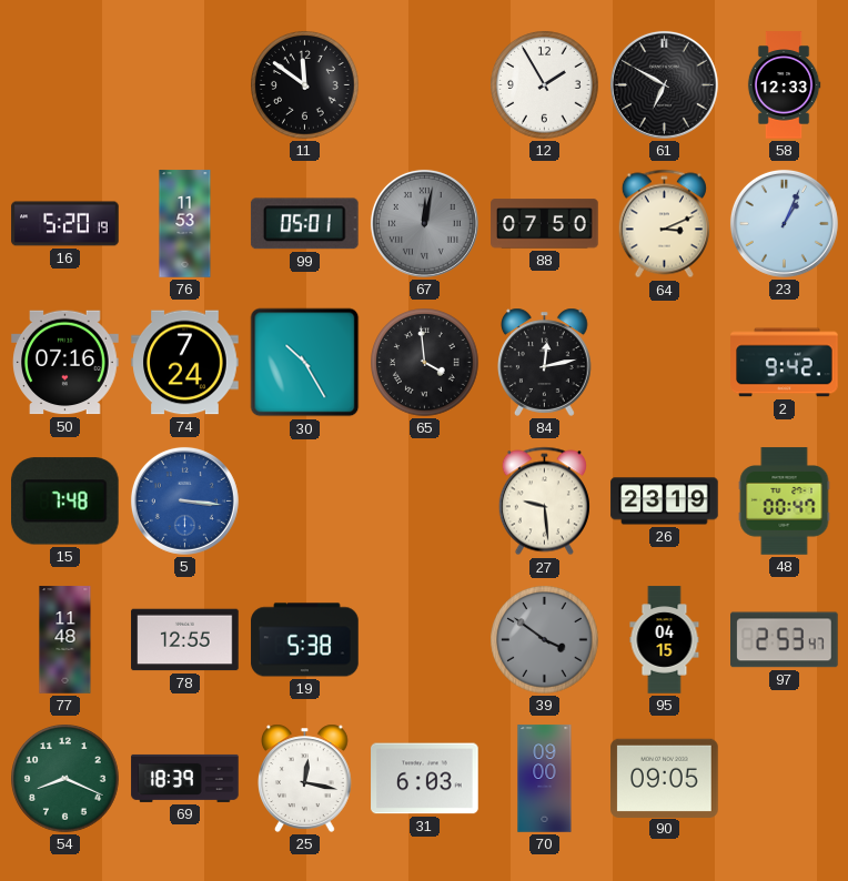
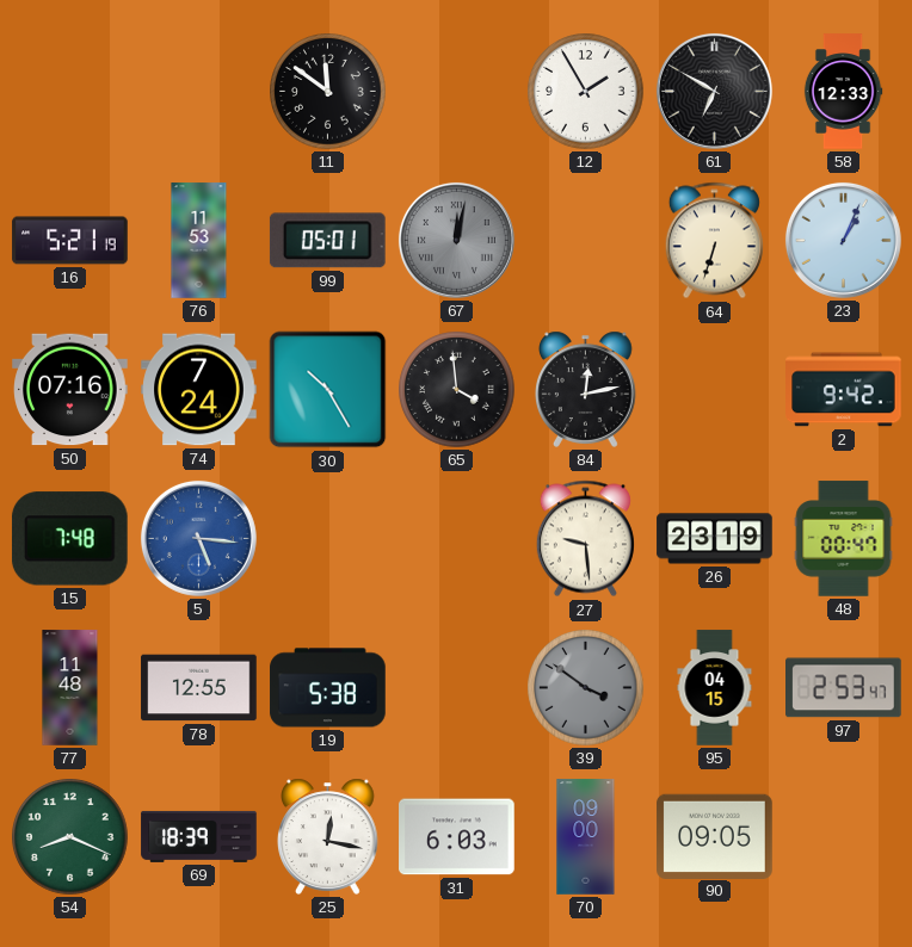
16: 5:20 -> 5:21 (70, 241)
88: 07:50 -> none (545, 224)
64: 3:11 -> 6:33 (714, 241)
5: 3:16 -> 5:16 (198, 538)
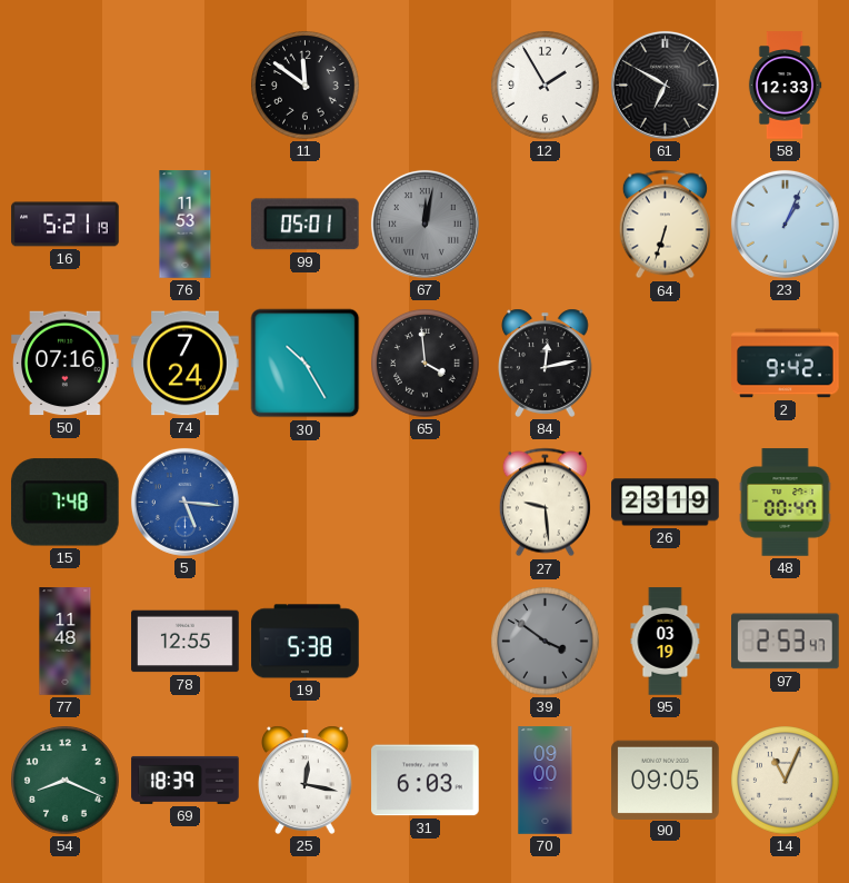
95: 04:15 -> 03:19 (666, 642)
14: none -> 11:04 (786, 781)
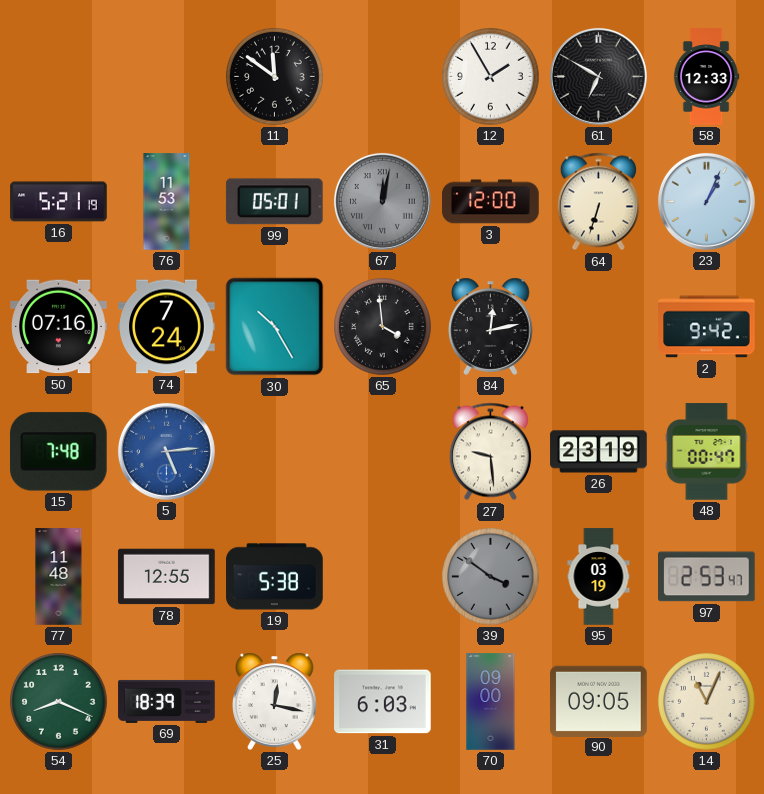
3: none -> 12:00 (491, 202)
5: 5:16 -> 5:14 (166, 451)
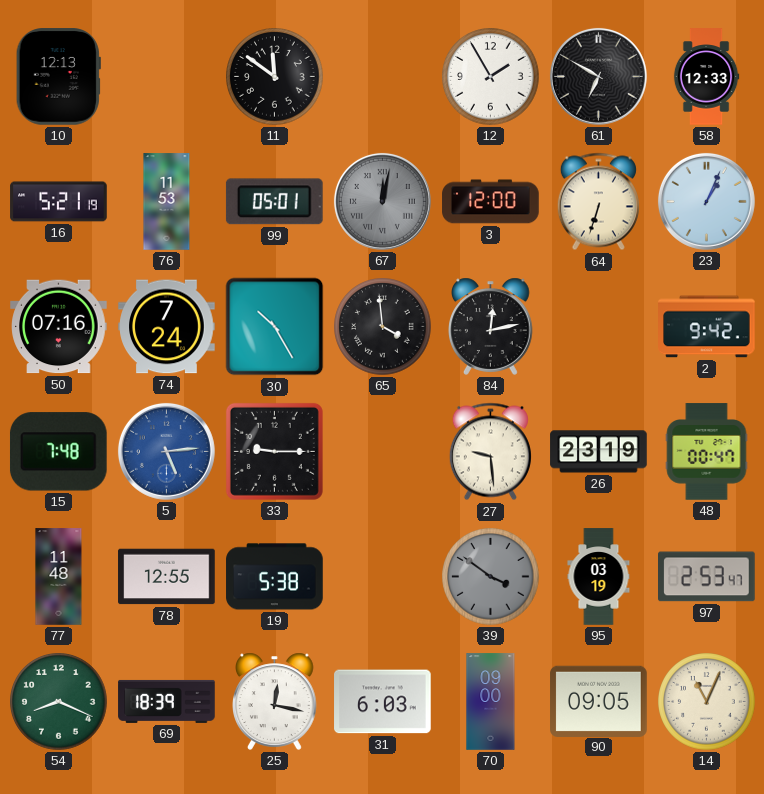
10: none -> 12:13 (58, 77)
33: none -> 9:15 (274, 451)
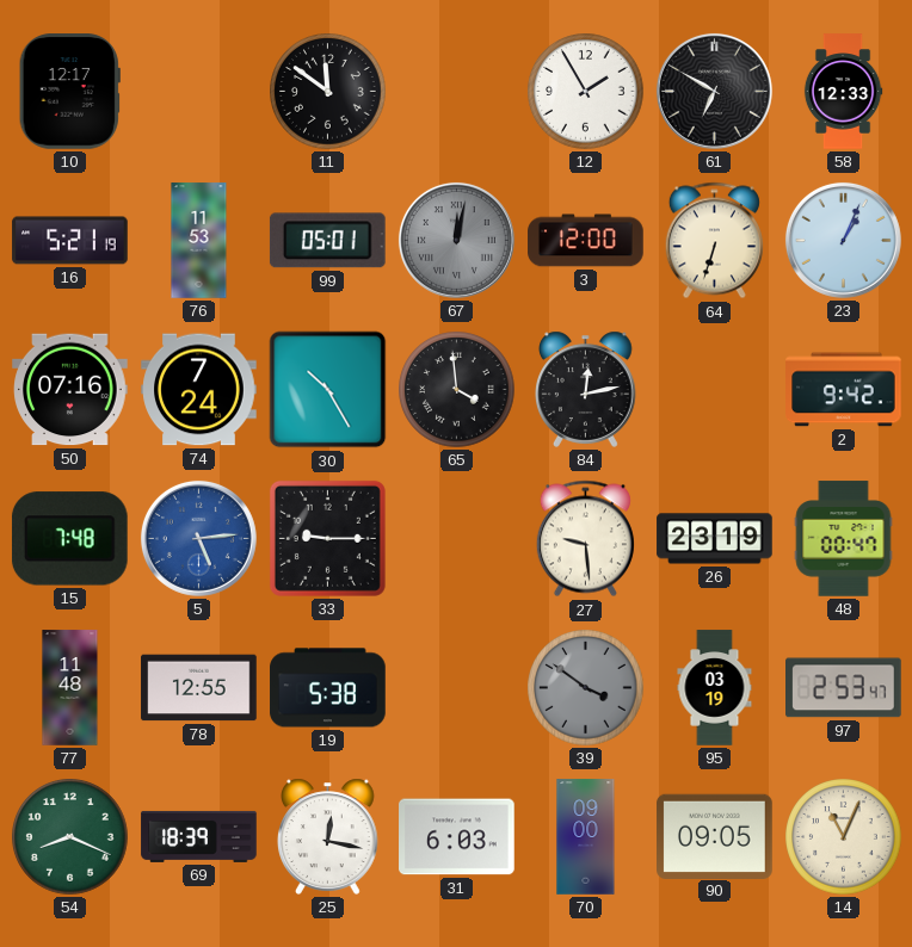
10: 12:13 -> 12:17 (69, 92)
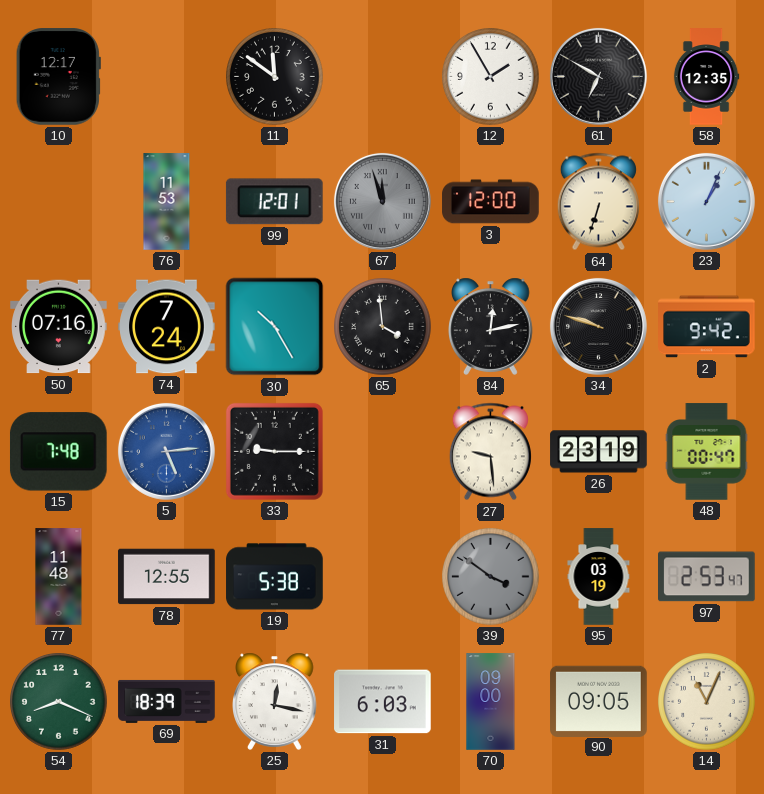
58: 12:33 -> 12:35 (706, 77)
16: 5:21 -> none (70, 241)
99: 05:01 -> 12:01 (274, 202)
67: 12:02 -> 11:57 (382, 201)
34: none -> 9:48 (598, 326)
